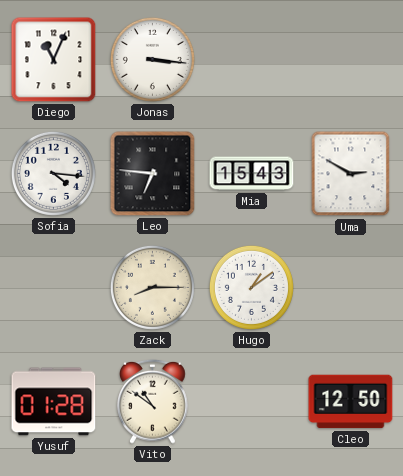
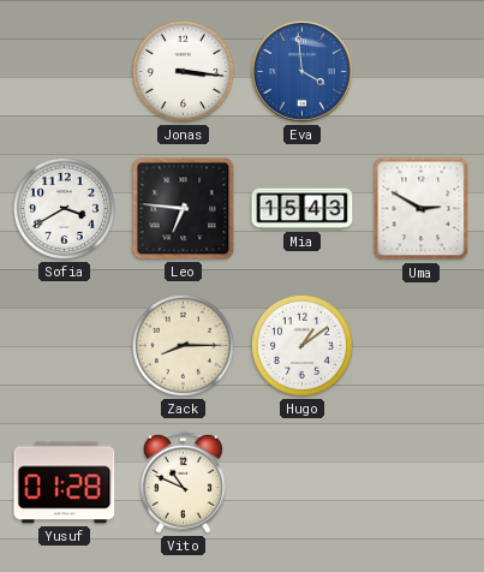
Diego: 11:04 -> none (54, 60)
Eva: none -> 3:59 (301, 71)
Sofia: 4:16 -> 3:40 (64, 208)
Vito: 10:51 -> 10:49 (184, 482)
Cleo: 12:50 -> none (351, 402)
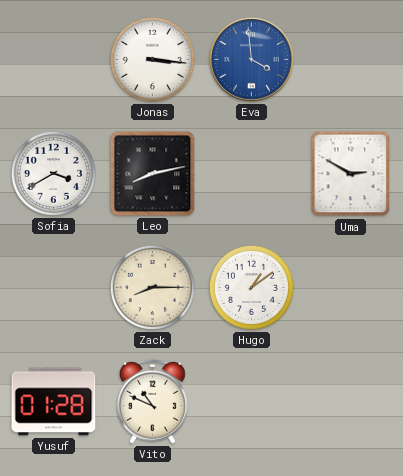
Leo: 6:46 -> 8:13 (153, 174)
Mia: 15:43 -> none (303, 209)
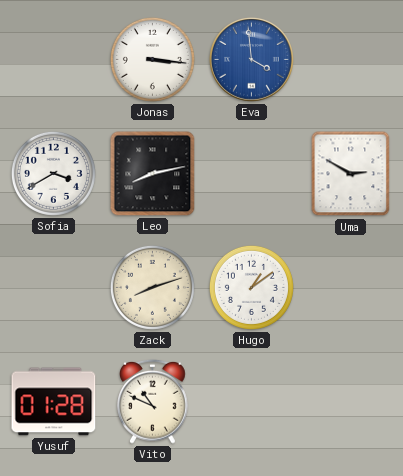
Zack: 8:15 -> 8:12 (152, 287)
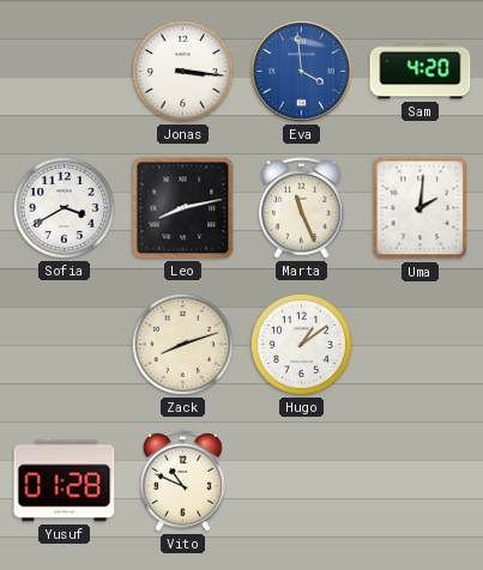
Sam: none -> 4:20 (421, 72)
Marta: none -> 11:26 (302, 207)
Uma: 2:50 -> 2:01 (421, 208)
